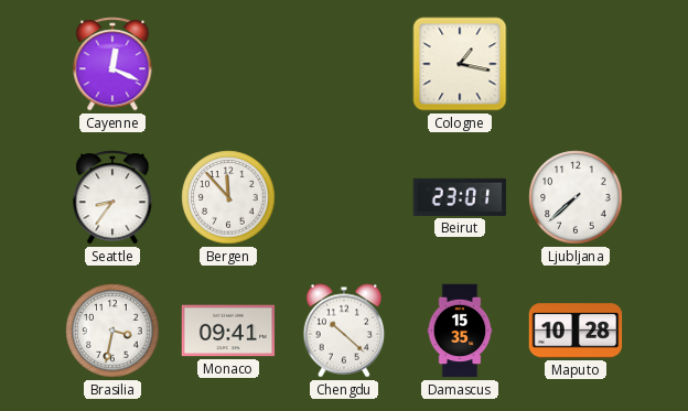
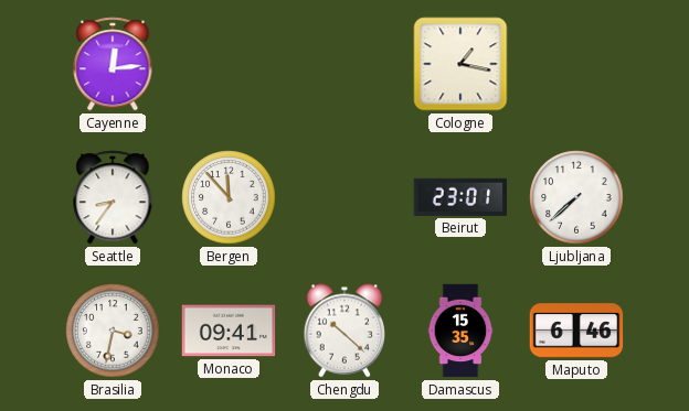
Cayenne: 12:19 -> 12:14 (113, 64)
Maputo: 10:28 -> 6:46 (576, 331)
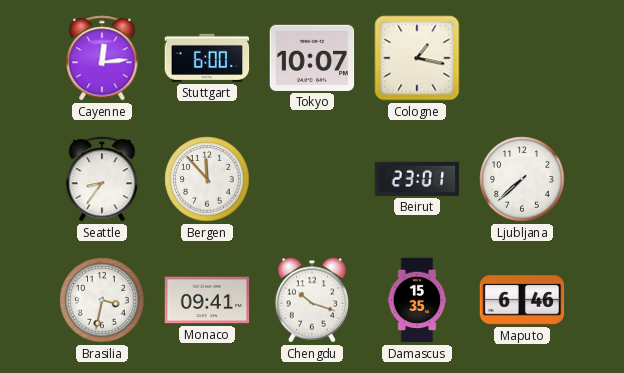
Stuttgart: none -> 6:00 (207, 58)
Tokyo: none -> 10:07 (312, 58)
Chengdu: 10:22 -> 10:18 (312, 300)
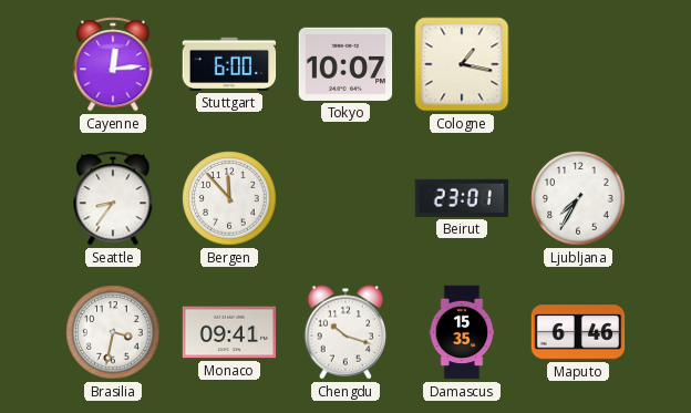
Ljubljana: 7:38 -> 7:35 (578, 198)
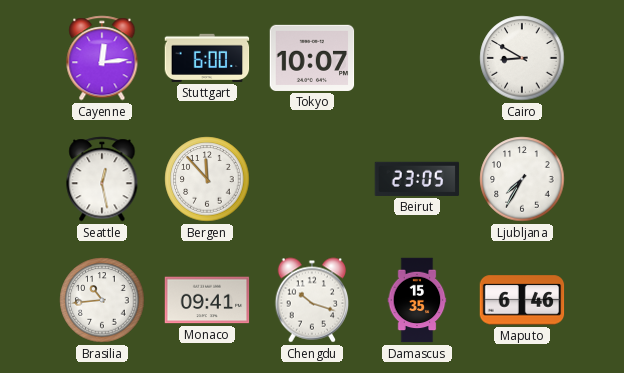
Cologne: 1:17 -> none (462, 64)
Cairo: none -> 8:50 (522, 58)
Seattle: 8:36 -> 12:28 (102, 179)
Beirut: 23:01 -> 23:05 (417, 179)
Brasilia: 3:32 -> 10:44 (102, 300)
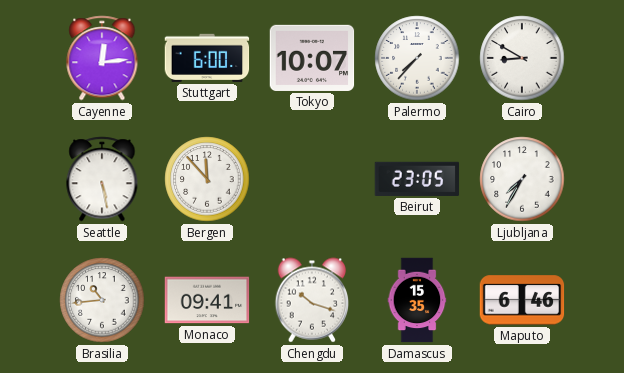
Palermo: none -> 7:37 (417, 58)
Seattle: 12:28 -> 5:28 (102, 179)
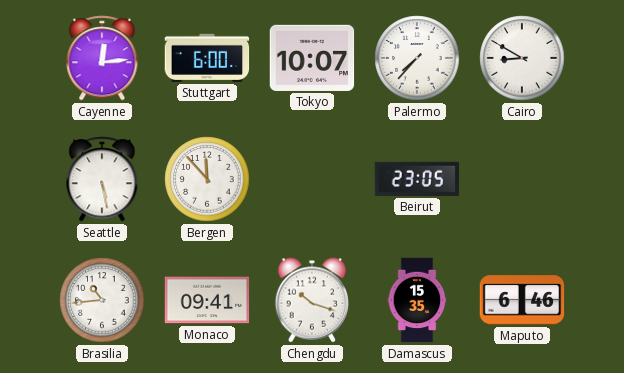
Ljubljana: 7:35 -> none (522, 179)
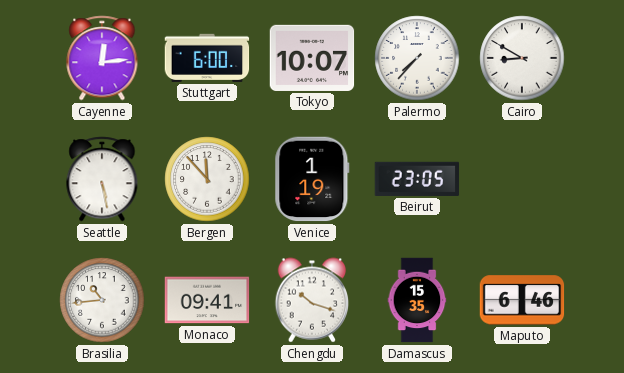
Venice: none -> 1:19 (312, 179)
